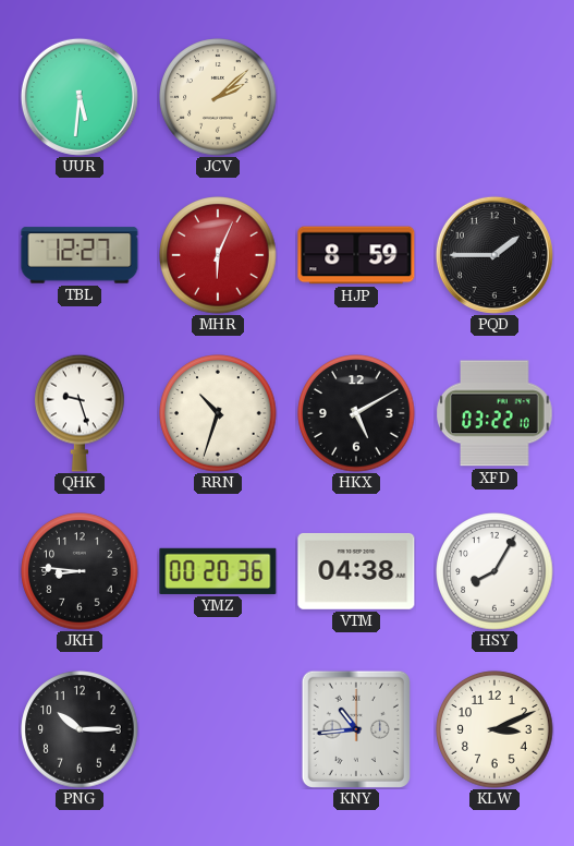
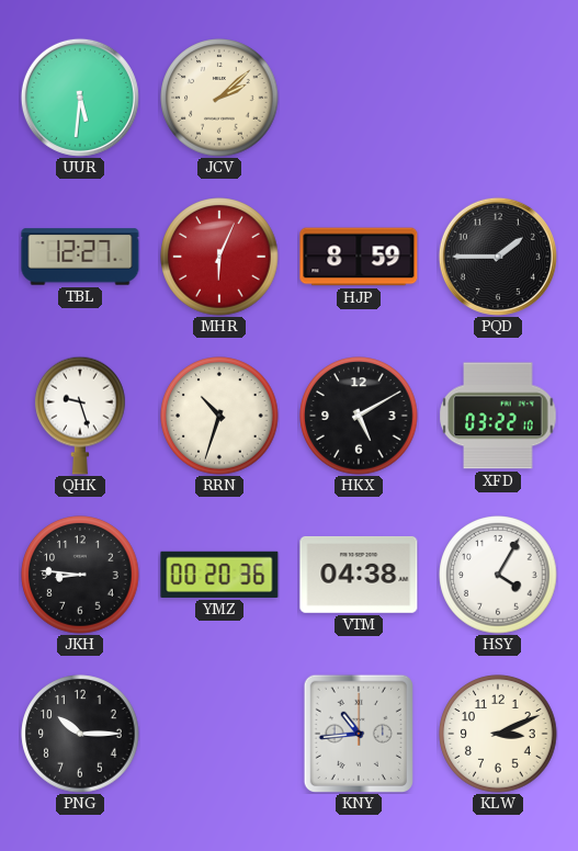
HSY: 8:05 -> 4:05 (498, 575)
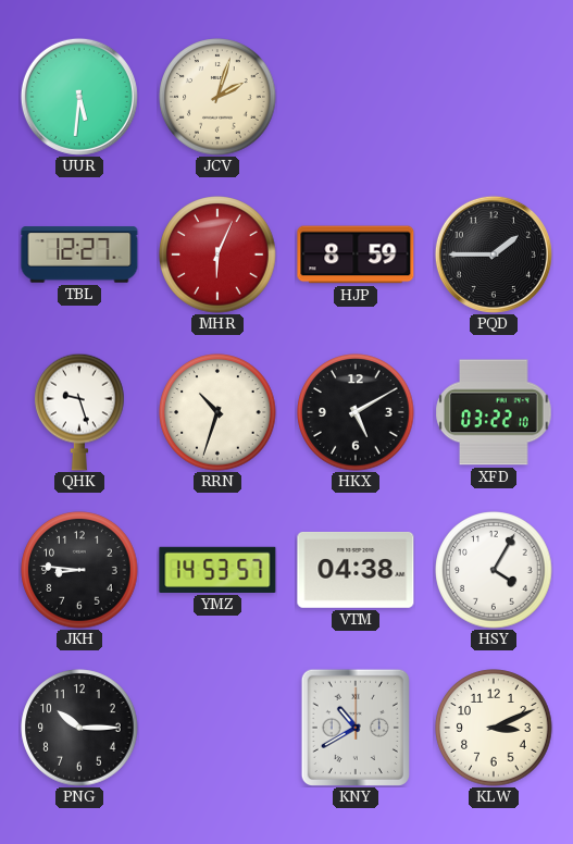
JCV: 2:08 -> 2:03 (217, 97)
YMZ: 00:20 -> 14:53 (217, 570)
KNY: 10:44 -> 10:40 (356, 728)
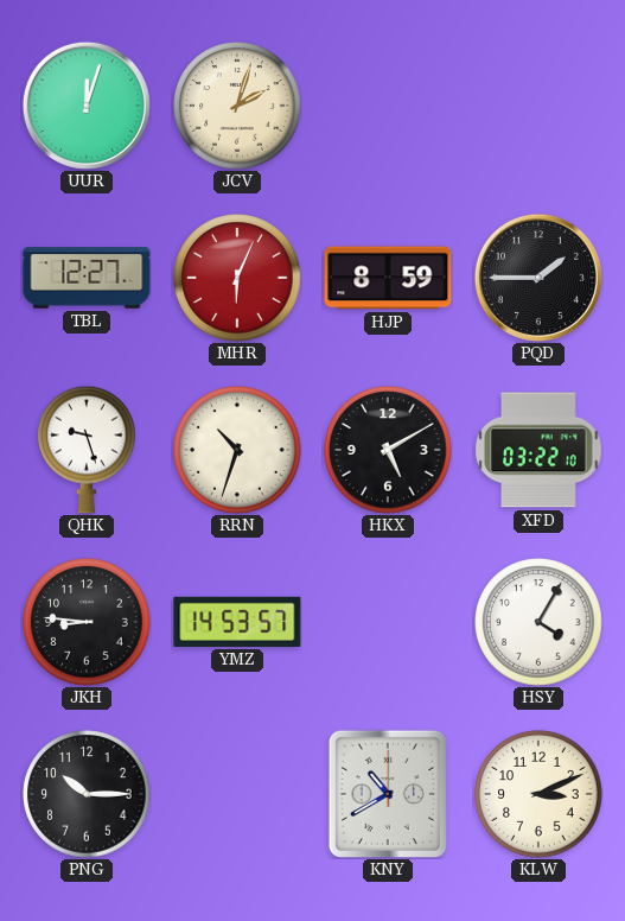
UUR: 5:31 -> 12:03 (87, 106)
VTM: 04:38 -> none (356, 570)
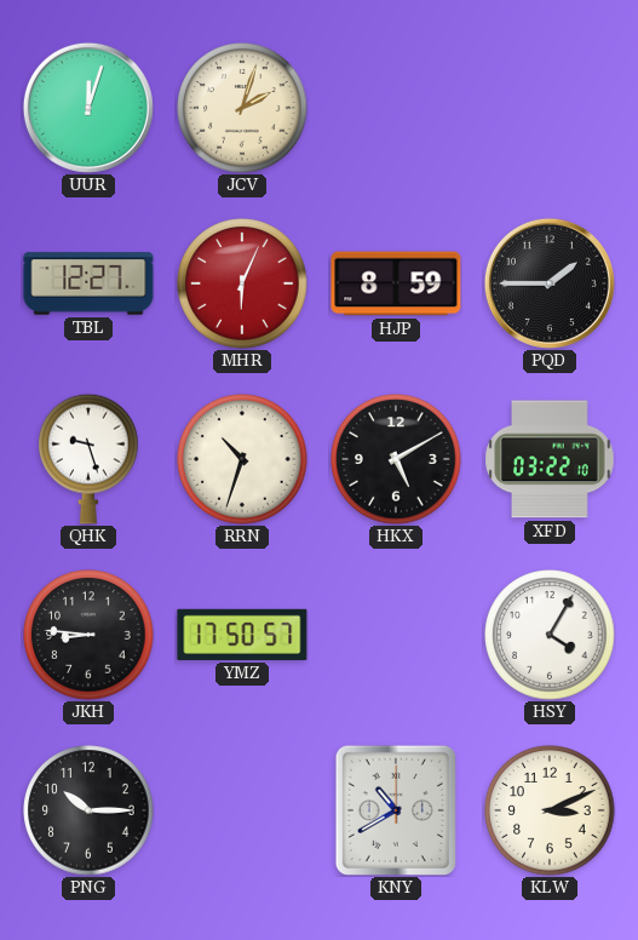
YMZ: 14:53 -> 17:50 (242, 635)
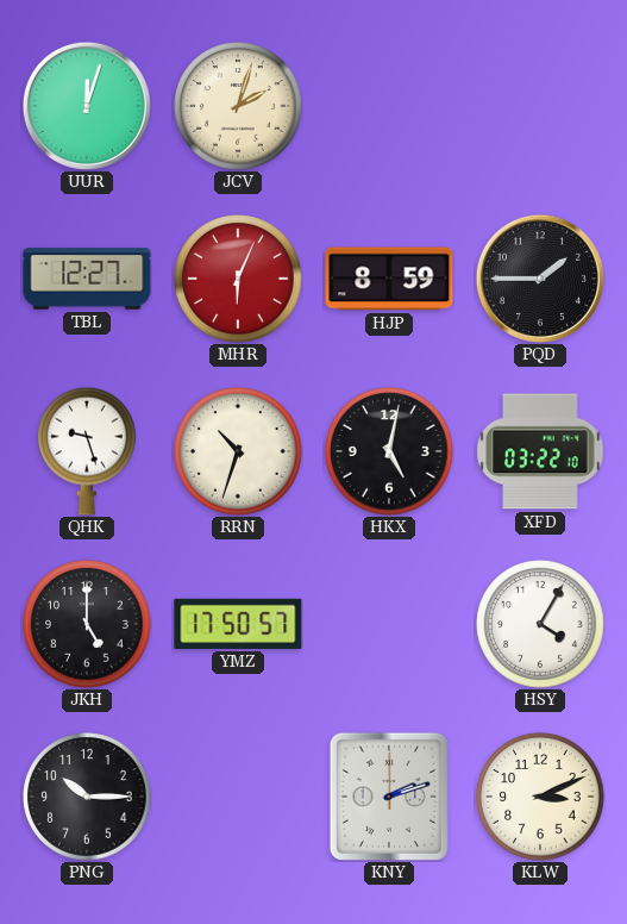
HKX: 5:10 -> 5:02 (389, 451)
JKH: 8:46 -> 5:00 (87, 624)
KNY: 10:40 -> 2:12 (389, 797)
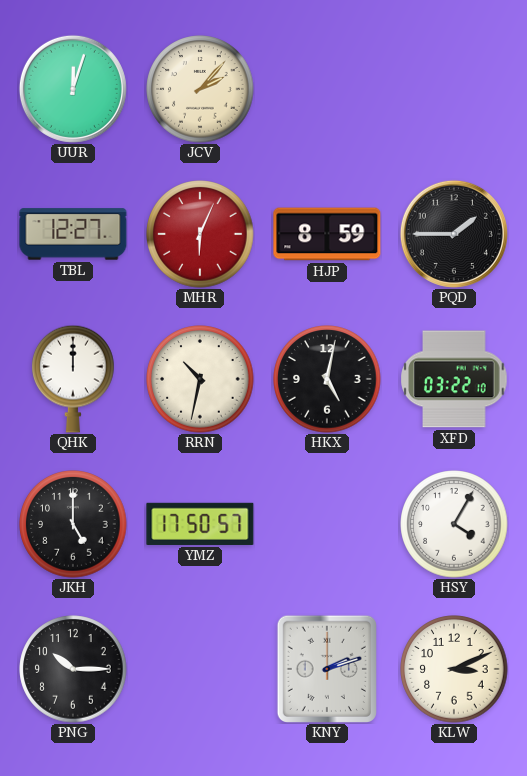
JCV: 2:03 -> 2:07 (200, 89)
QHK: 9:27 -> 12:00 (73, 379)
RRN: 10:33 -> 10:32 (200, 379)
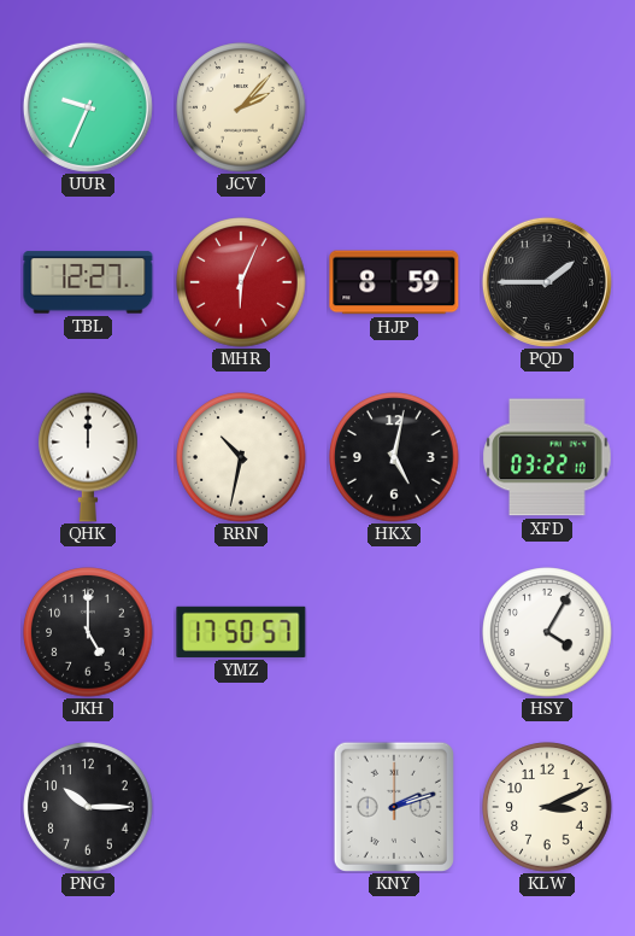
UUR: 12:03 -> 9:34 (88, 107)
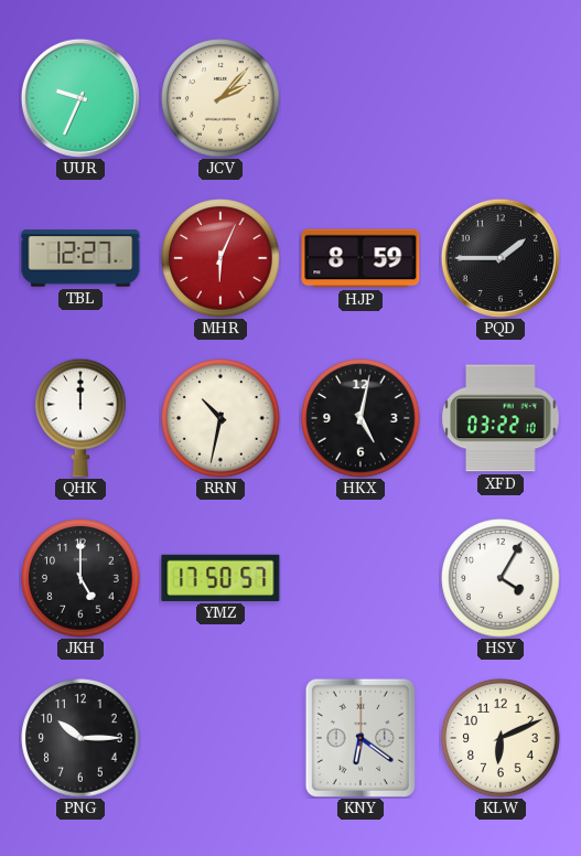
KNY: 2:12 -> 6:21 (361, 738)
KLW: 3:11 -> 6:11 (501, 738)
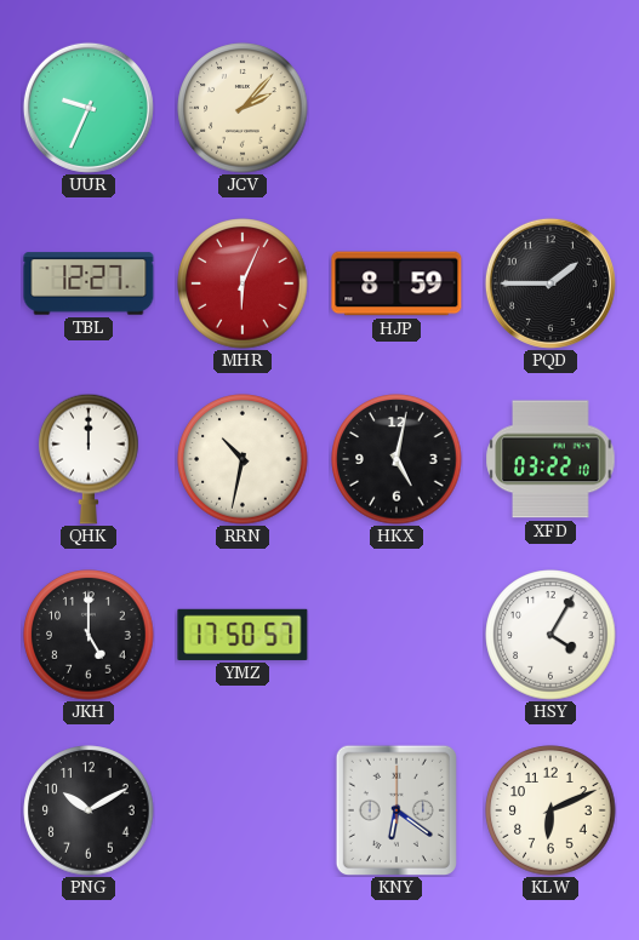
PNG: 10:15 -> 10:10 (89, 810)
